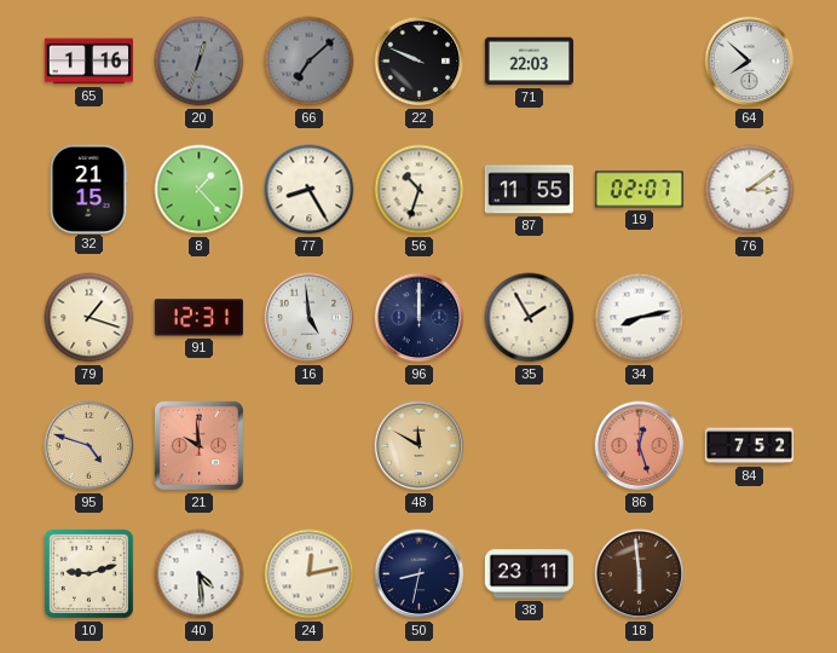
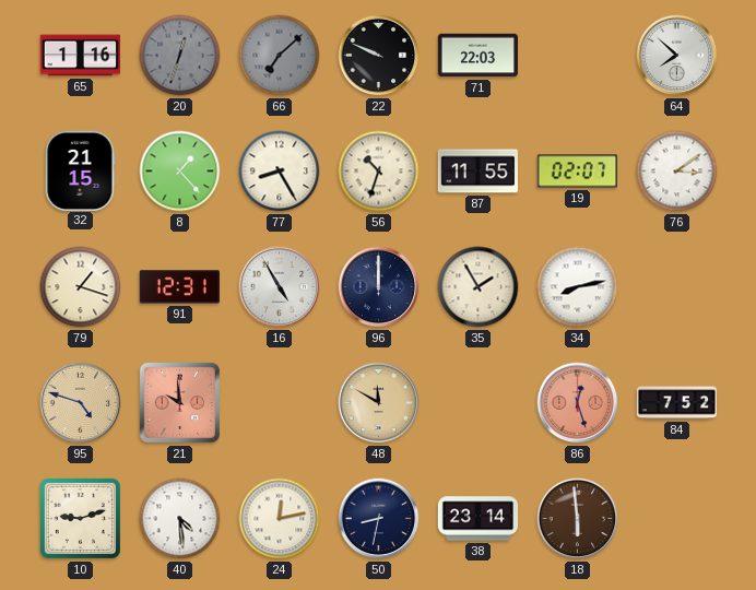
16: 4:59 -> 4:55 (280, 287)
38: 23:11 -> 23:14 (477, 519)
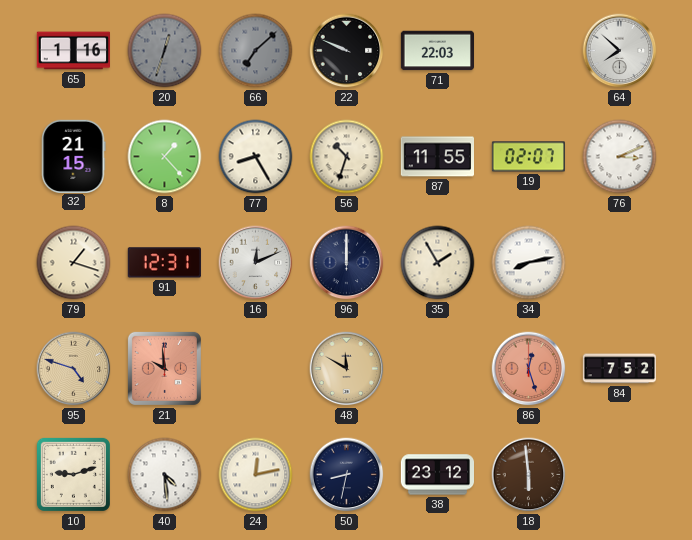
76: 3:09 -> 3:11 (620, 157)
16: 4:55 -> 12:11 (256, 263)
38: 23:14 -> 23:12 (437, 475)
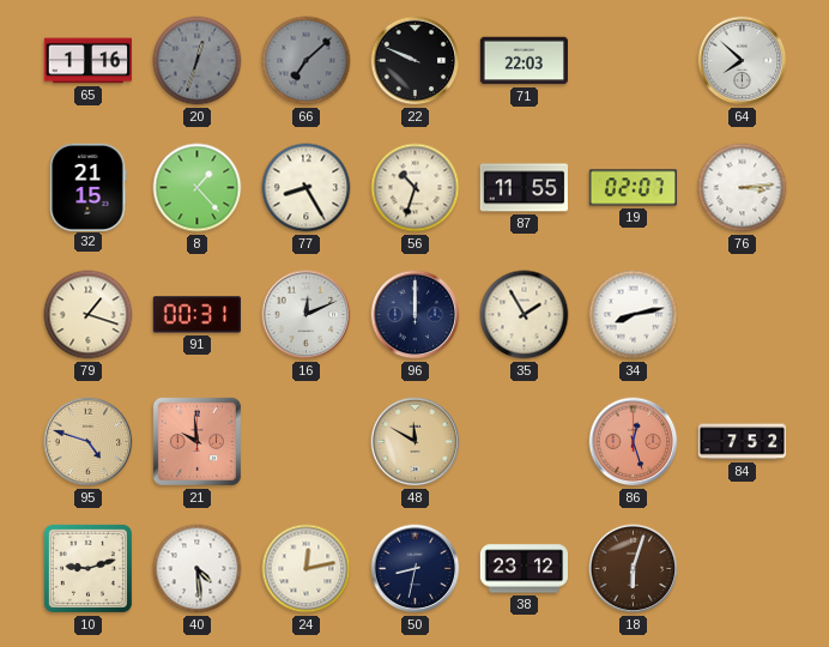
76: 3:11 -> 3:14 (743, 188)
91: 12:31 -> 00:31 (196, 315)
18: 5:59 -> 6:03 (634, 569)
